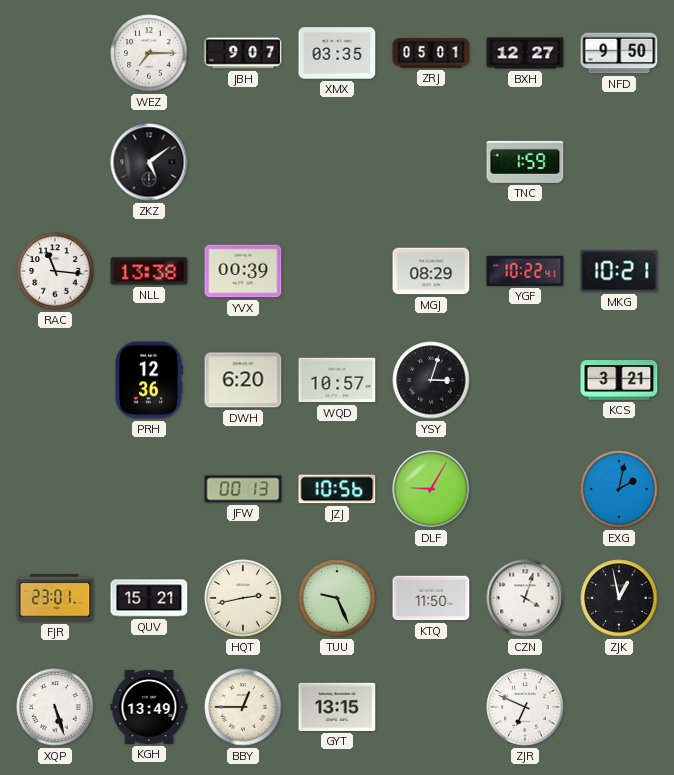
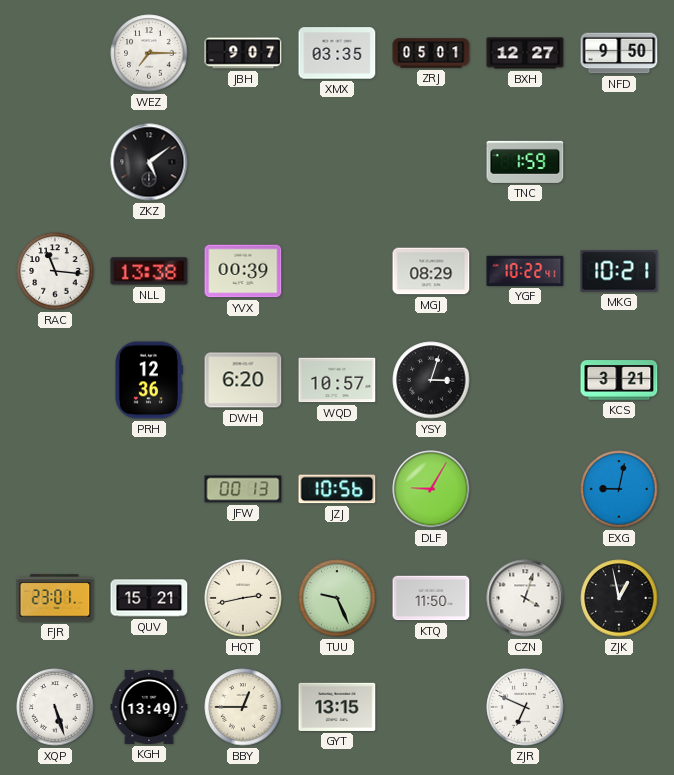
EXG: 2:02 -> 9:02 (619, 489)
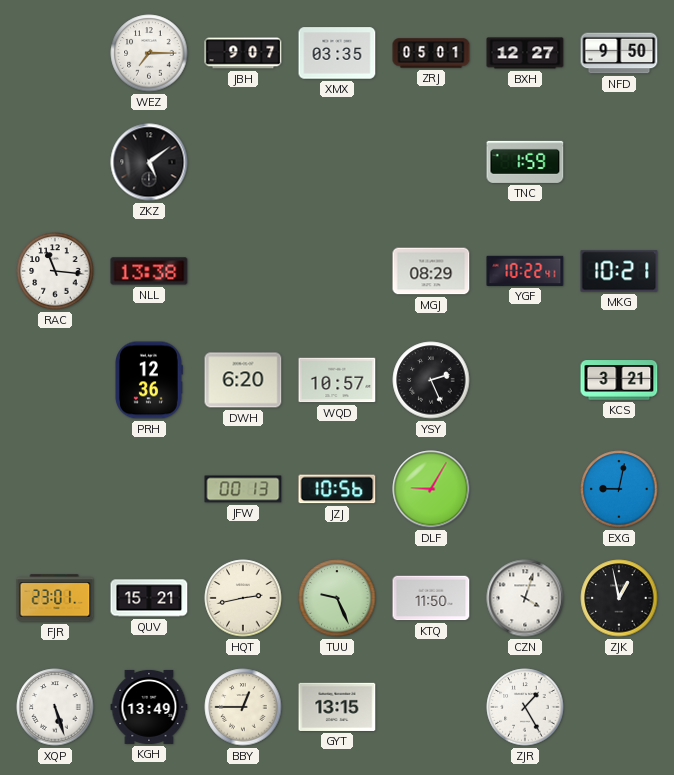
YVX: 00:39 -> none (243, 271)
YSY: 3:03 -> 2:26 (431, 380)
ZJR: 6:49 -> 1:25 (525, 707)
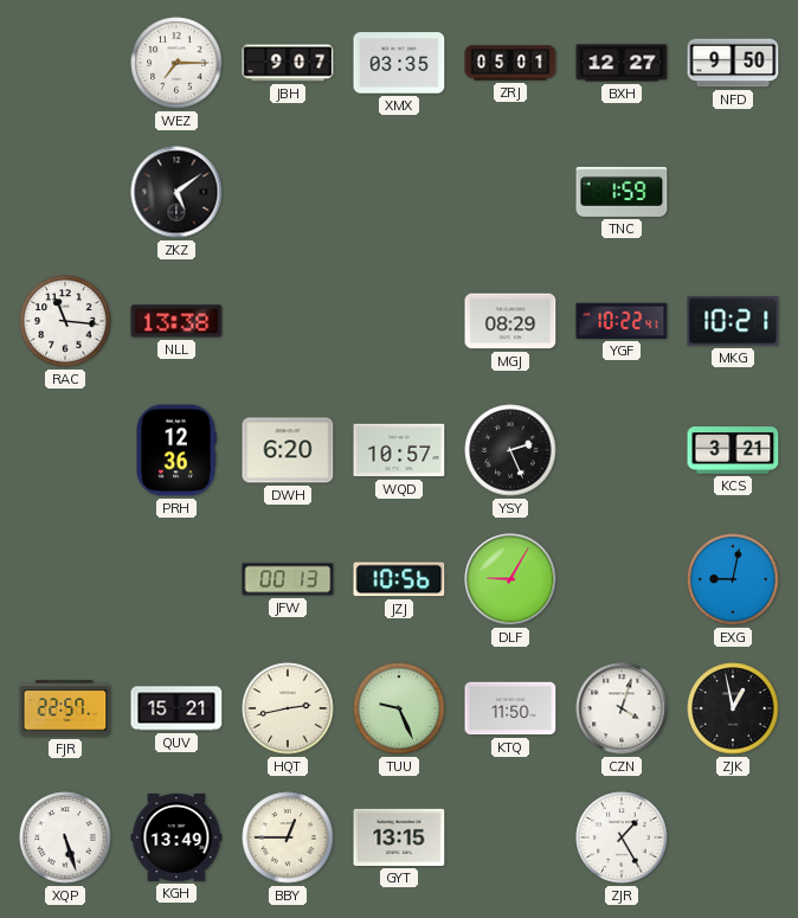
FJR: 23:01 -> 22:57 (65, 708)
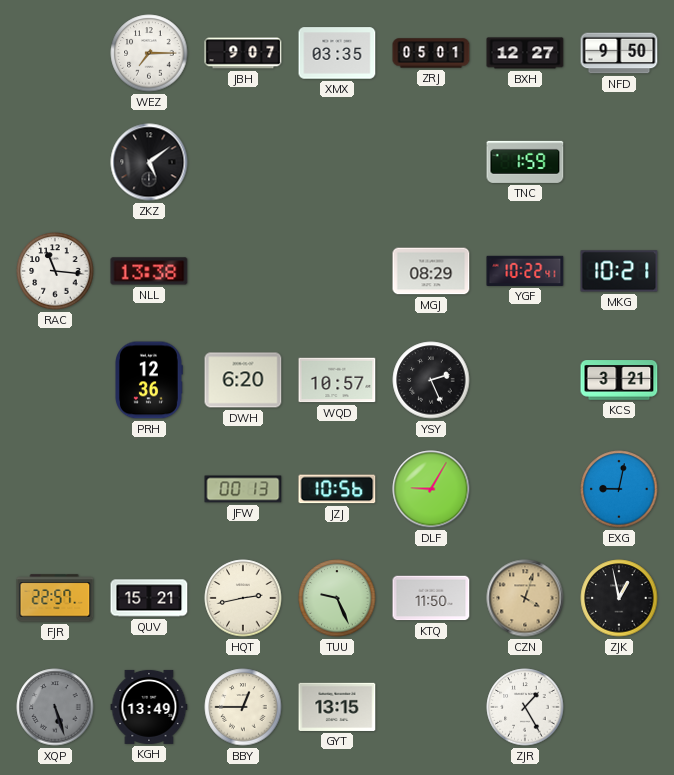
CZN dial: white -> champagne (525, 598)
XQP dial: white -> grey (55, 707)
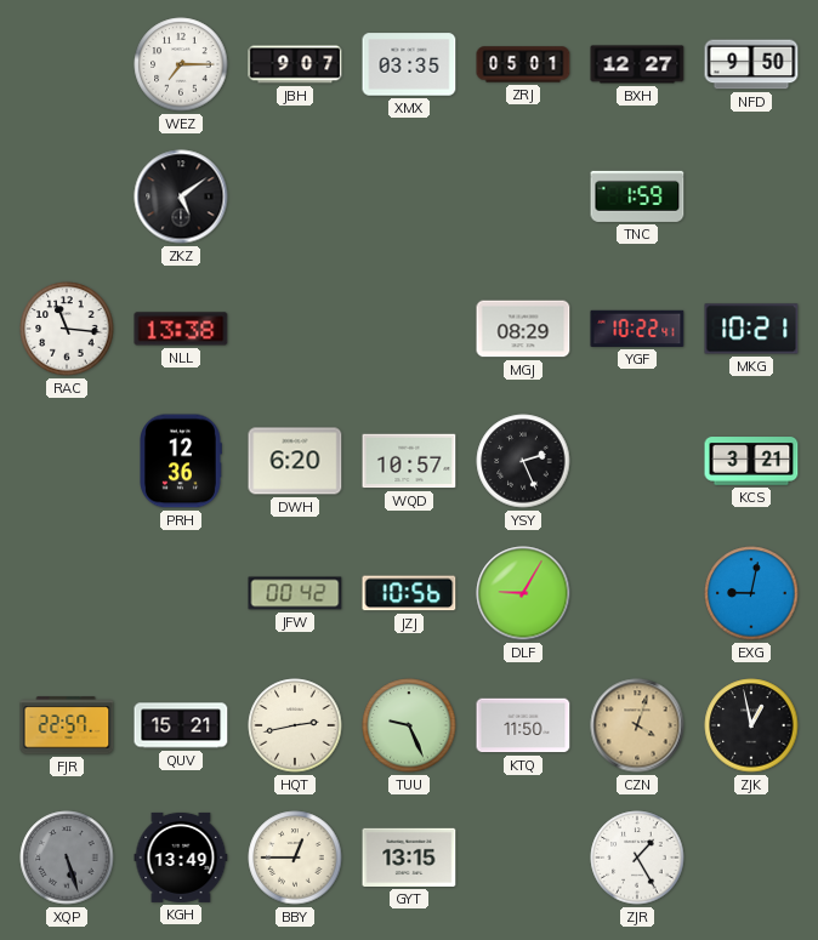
JFW: 00:13 -> 00:42 (295, 593)
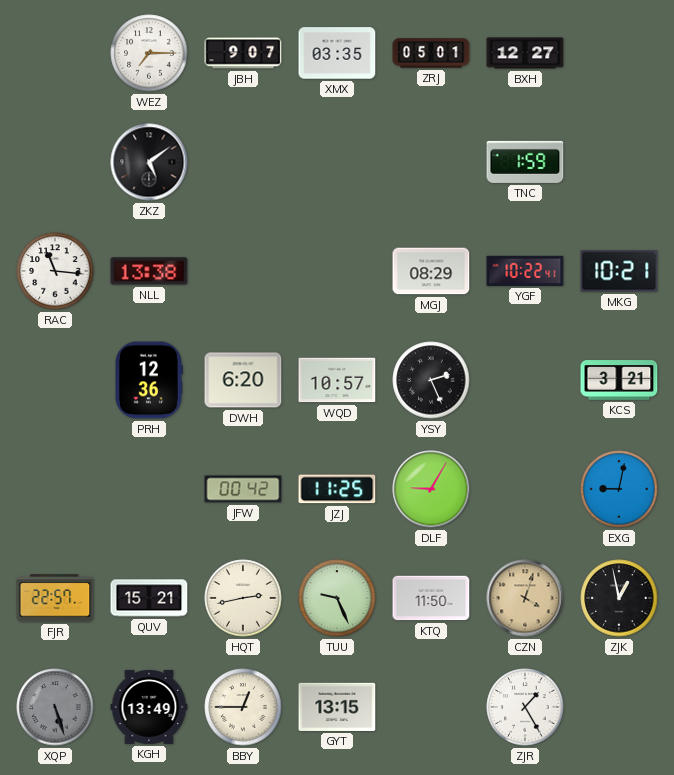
NFD: 9:50 -> none (751, 64)
JZJ: 10:56 -> 11:25 (337, 489)
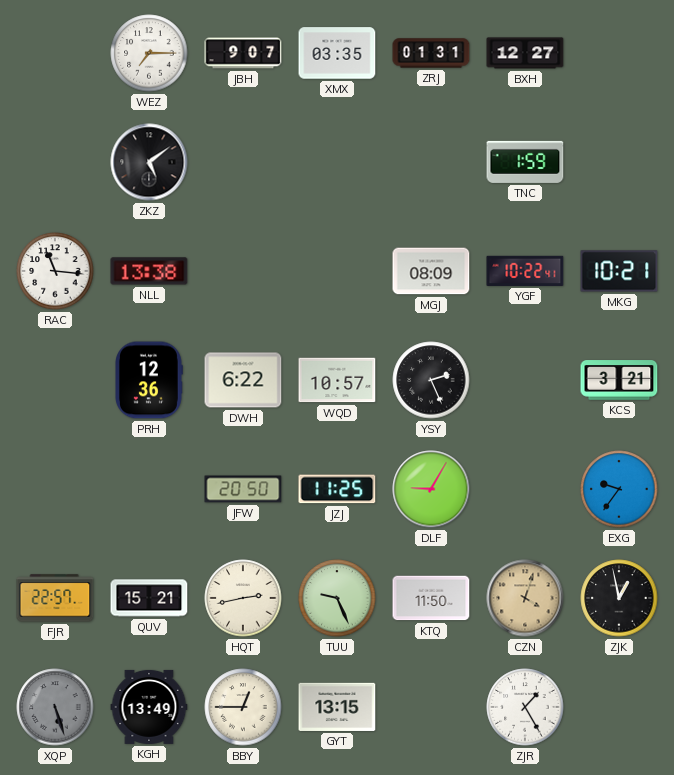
ZRJ: 05:01 -> 01:31 (431, 53)
MGJ: 08:29 -> 08:09 (431, 271)
DWH: 6:20 -> 6:22 (243, 380)
JFW: 00:42 -> 20:50 (243, 489)
EXG: 9:02 -> 9:36 (619, 489)
